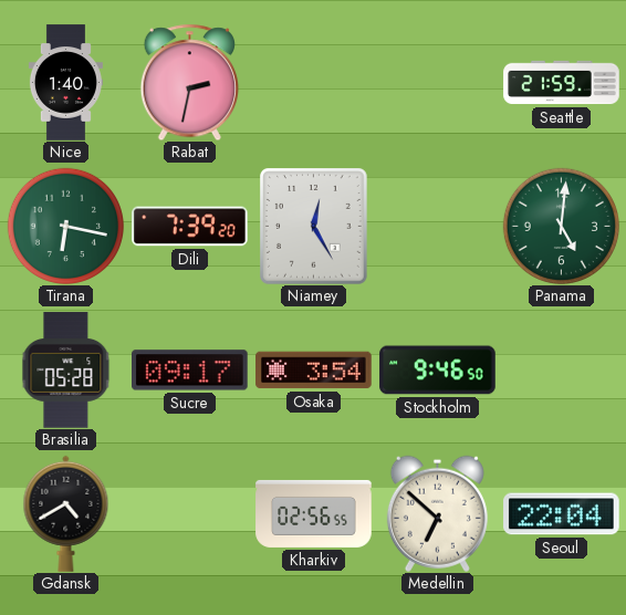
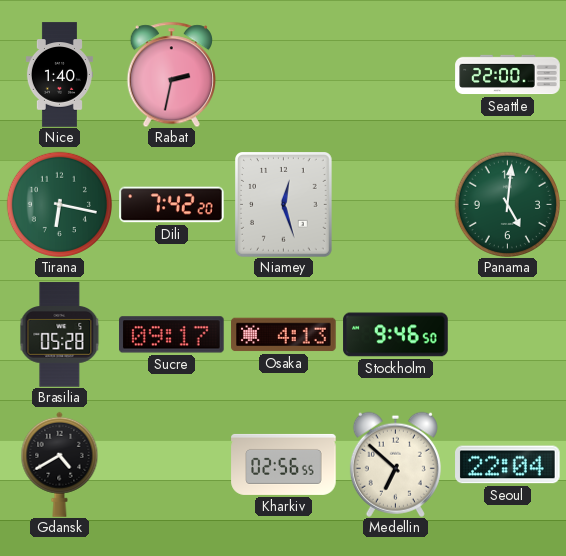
Seattle: 21:59 -> 22:00 (508, 75)
Dili: 7:39 -> 7:42 (172, 205)
Niamey: 12:25 -> 12:27 (284, 205)
Osaka: 3:54 -> 4:13 (284, 335)
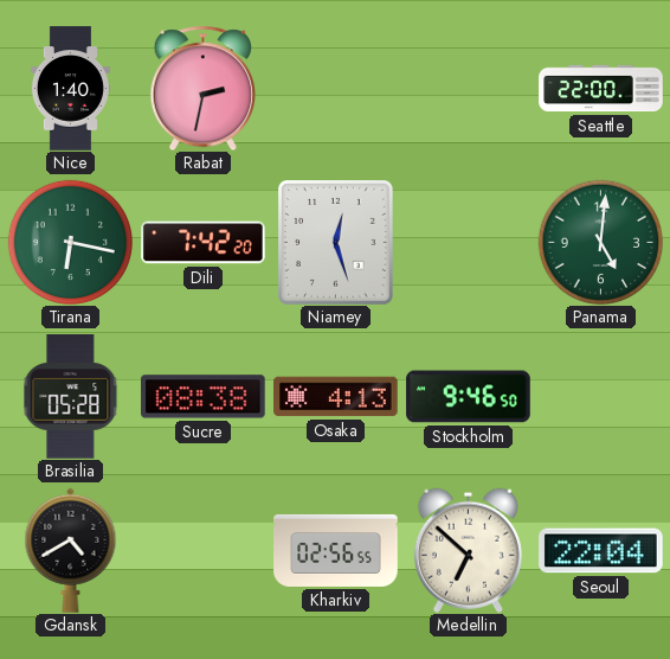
Sucre: 09:17 -> 08:38 (204, 397)
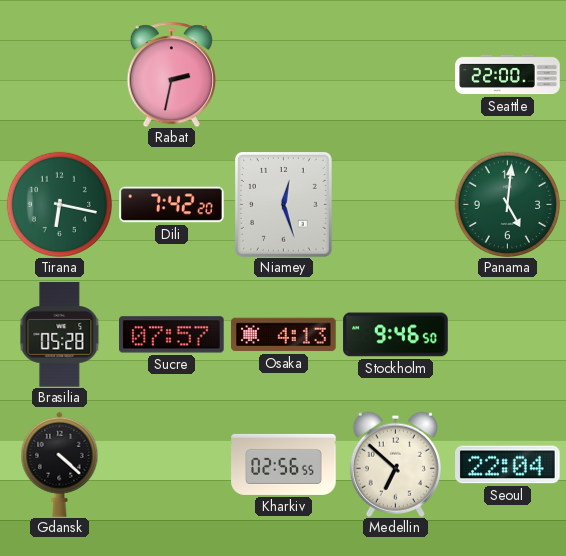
Nice: 1:40 -> none (70, 89)
Sucre: 08:38 -> 07:57 (172, 335)
Gdansk: 4:40 -> 4:22 (60, 464)
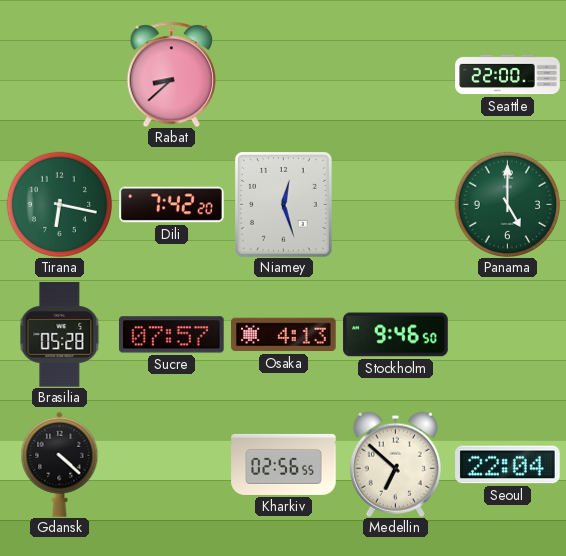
Rabat: 2:32 -> 8:38 (171, 74)
Panama: 5:01 -> 5:00 (507, 204)
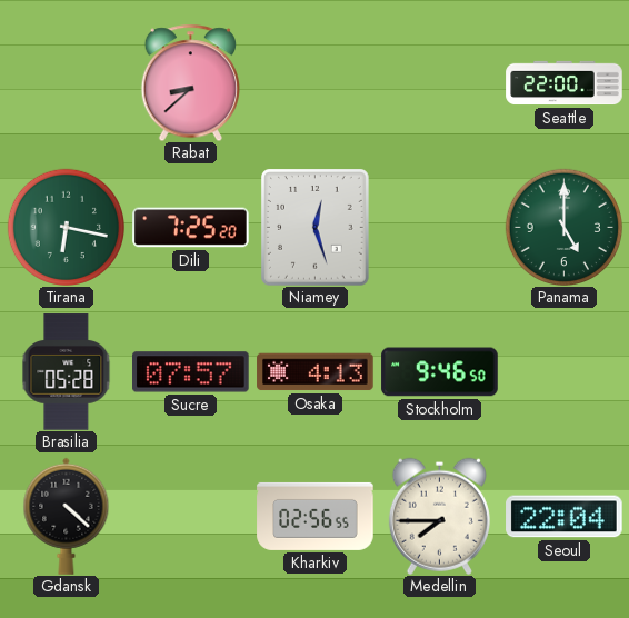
Dili: 7:42 -> 7:25 (191, 228)
Medellin: 6:52 -> 7:45 (439, 516)
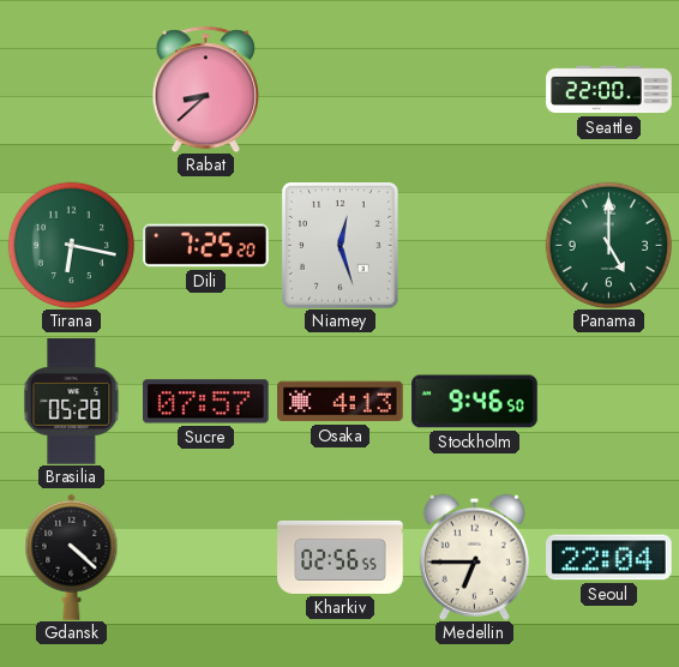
Medellin: 7:45 -> 6:45 (474, 557)
